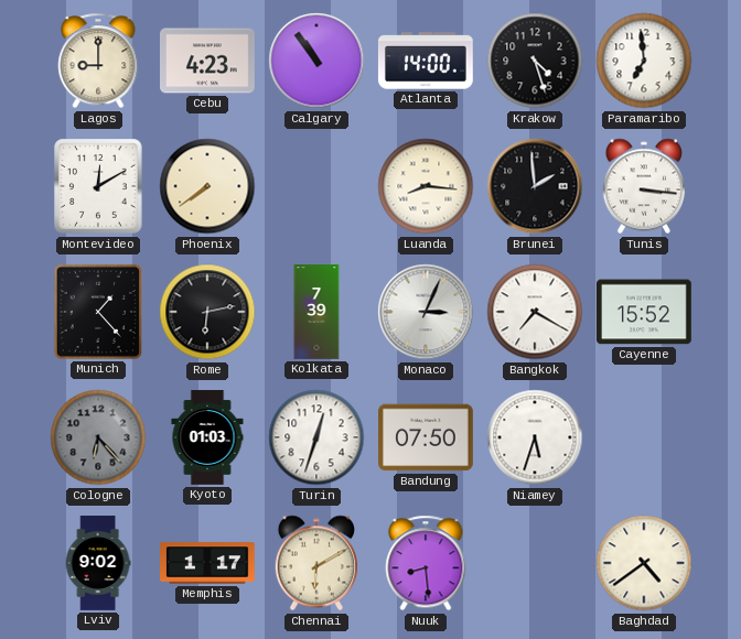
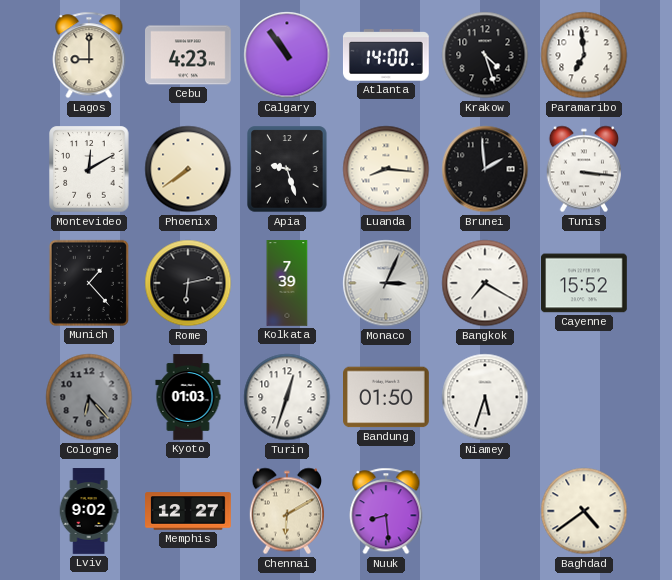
Apia: none -> 9:27 (287, 169)
Bandung: 07:50 -> 01:50 (387, 397)
Memphis: 1:17 -> 12:27 (188, 511)
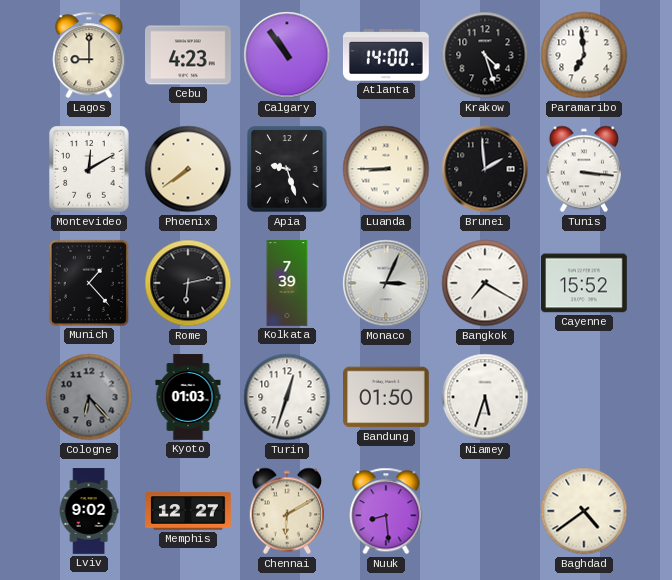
Luanda: 8:16 -> 8:45 (386, 169)
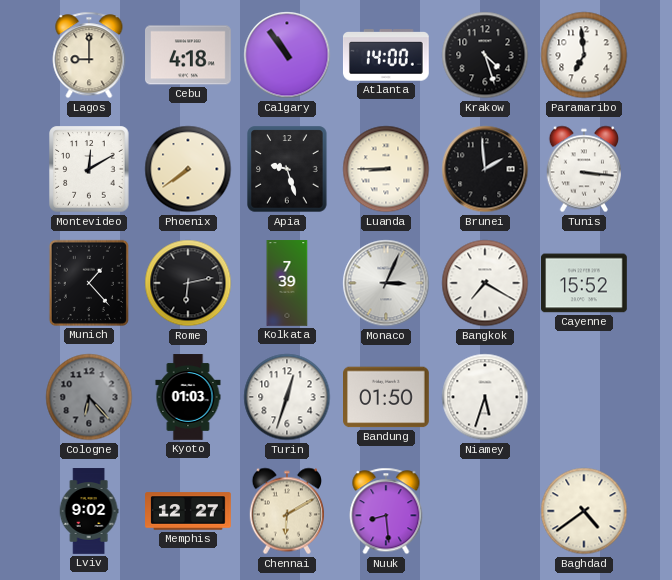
Cebu: 4:23 -> 4:18 (189, 55)
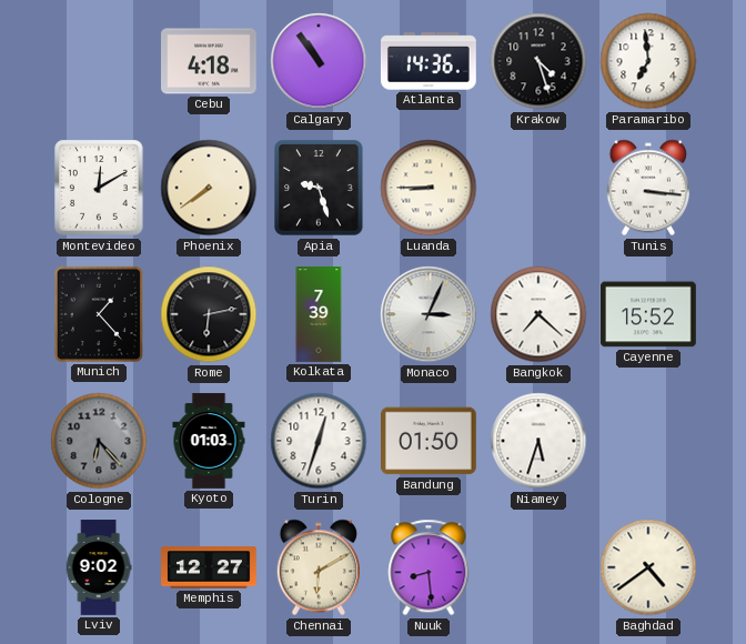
Lagos: 9:00 -> none (89, 55)
Atlanta: 14:00 -> 14:36 (429, 61)
Brunei: 1:59 -> none (485, 169)
Bangkok: 7:20 -> 7:22 (538, 314)
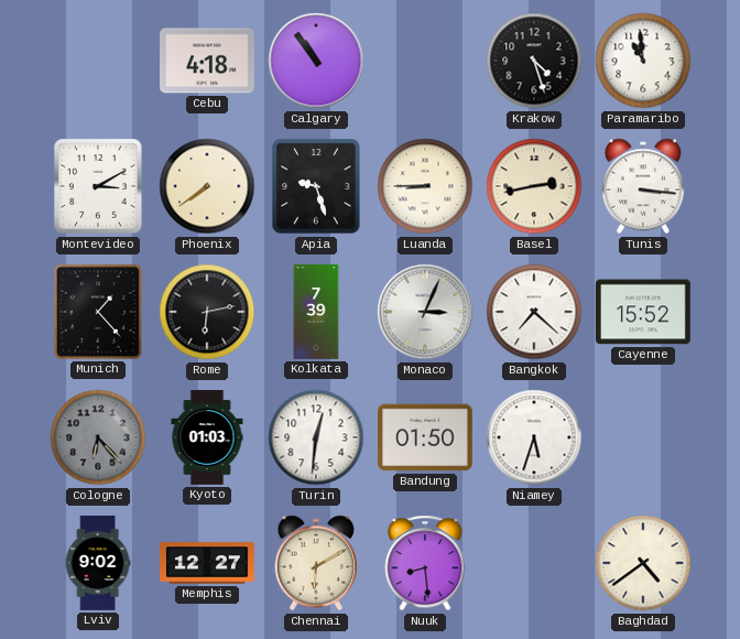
Atlanta: 14:36 -> none (429, 61)
Paramaribo: 6:59 -> 10:59 (643, 61)
Montevideo: 12:10 -> 3:10 (98, 186)
Basel: none -> 2:43 (534, 186)
Turin: 12:33 -> 12:31 (316, 437)
